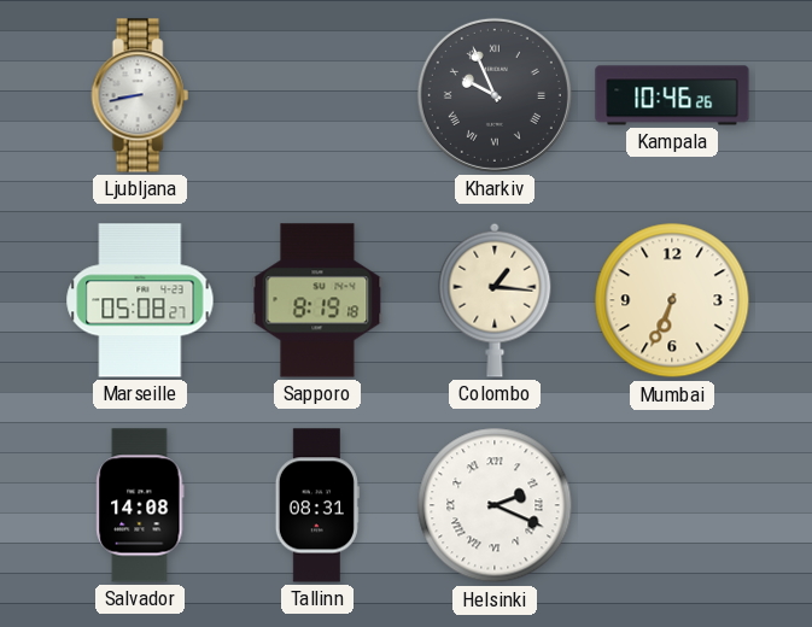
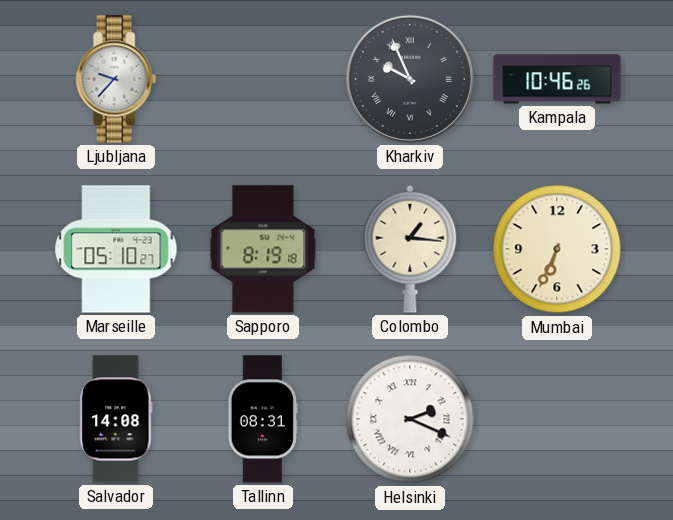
Ljubljana: 8:43 -> 9:37 (116, 79)
Marseille: 05:08 -> 05:10 (116, 249)
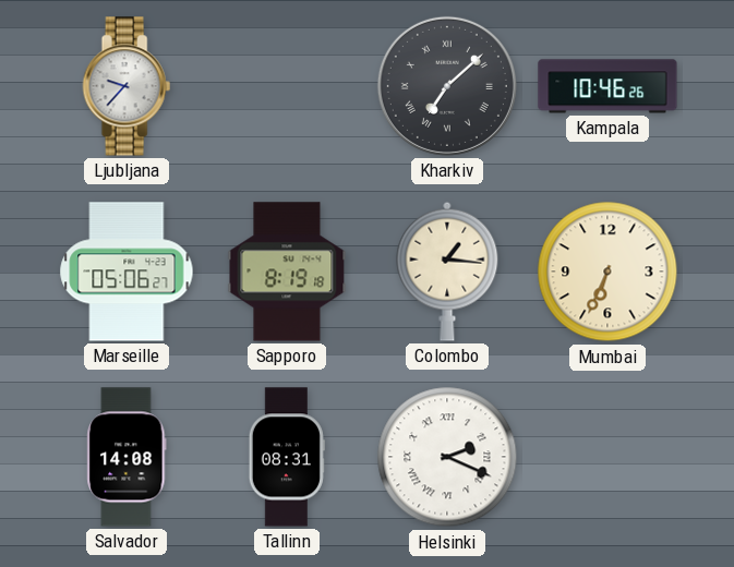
Kharkiv: 9:56 -> 7:08 (447, 86)
Marseille: 05:10 -> 05:06 (127, 272)
